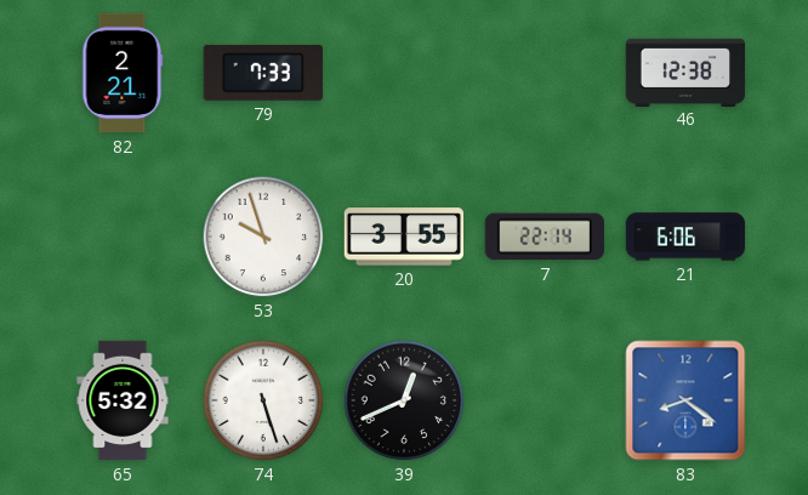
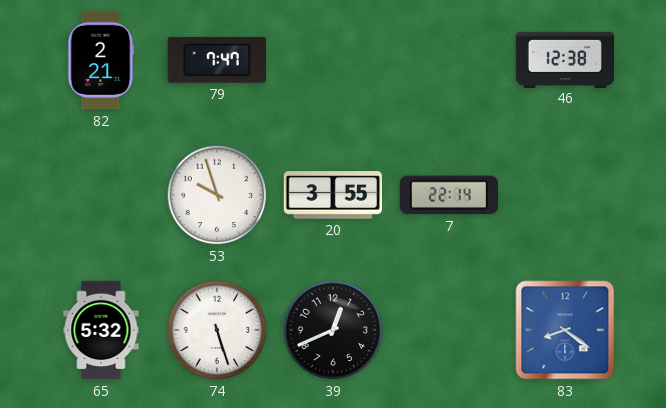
79: 7:33 -> 7:47 (217, 60)
21: 6:06 -> none (685, 237)
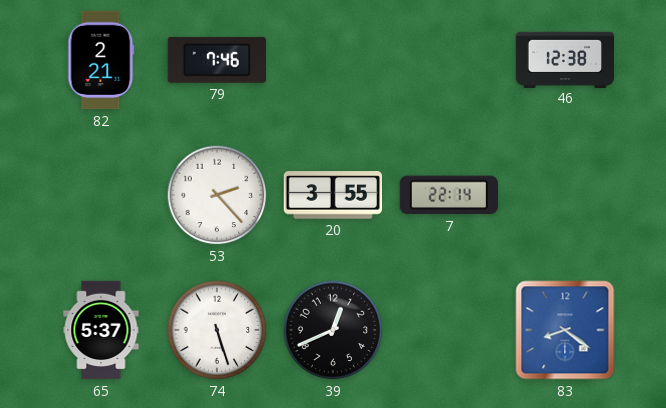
79: 7:47 -> 7:46 (217, 60)
53: 9:57 -> 2:23 (217, 195)
65: 5:32 -> 5:37 (101, 330)
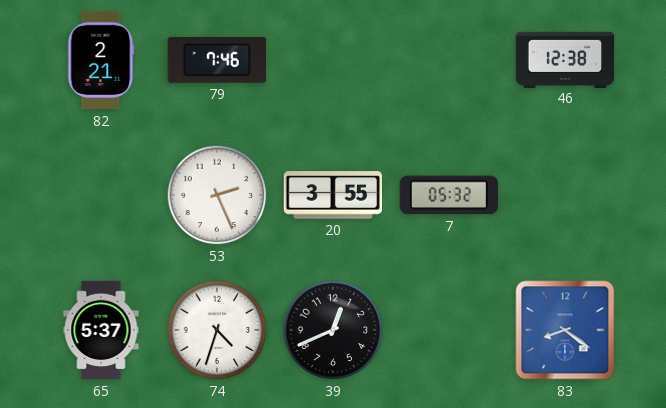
53: 2:23 -> 2:26 (217, 195)
7: 22:14 -> 05:32 (449, 195)
74: 5:27 -> 4:33 (217, 330)
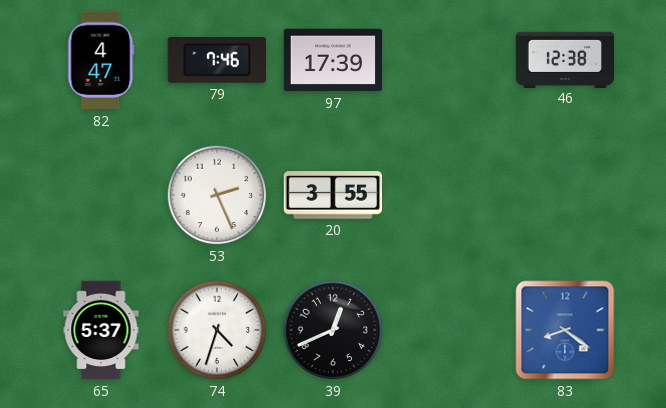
82: 2:21 -> 4:47 (101, 60)
97: none -> 17:39 (333, 60)
7: 05:32 -> none (449, 195)
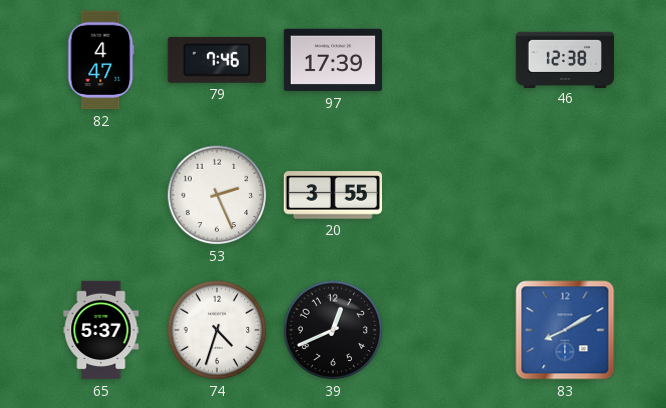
83: 8:21 -> 8:10 (565, 330)
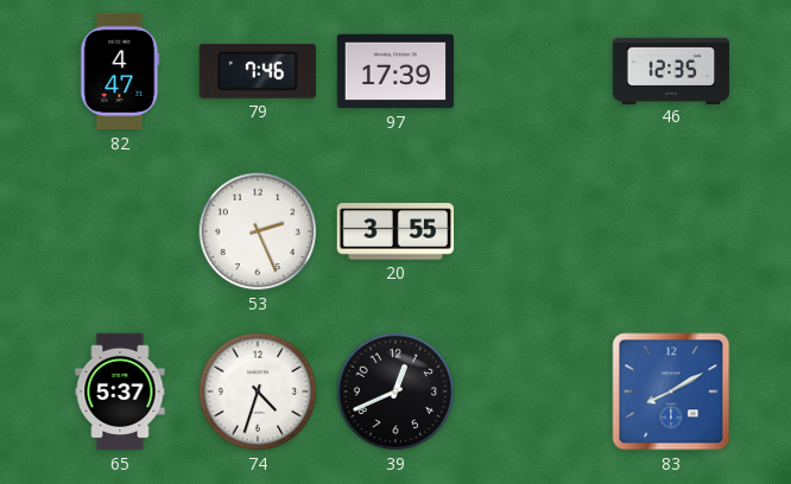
46: 12:38 -> 12:35 (671, 70)
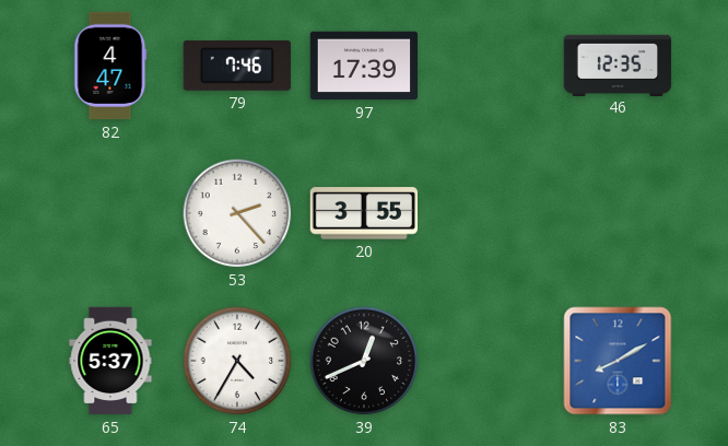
53: 2:26 -> 2:23 (237, 213)
74: 4:33 -> 4:35 (237, 361)
